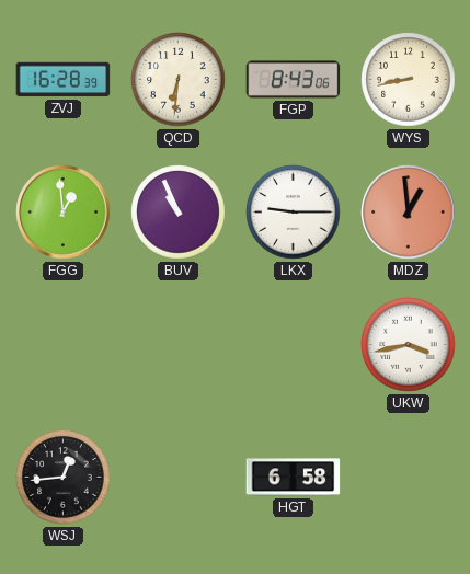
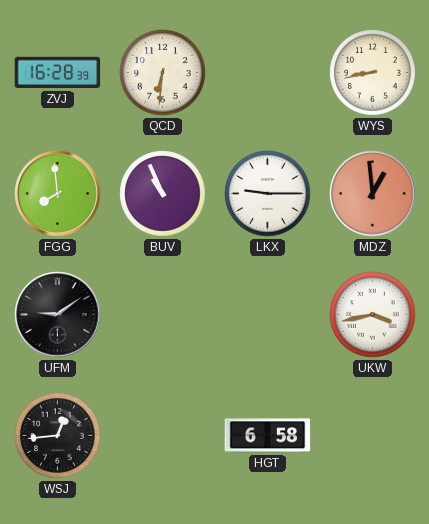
FGP: 8:43 -> none (294, 80)
FGG: 12:59 -> 7:59 (58, 194)
UFM: none -> 9:09 (58, 315)
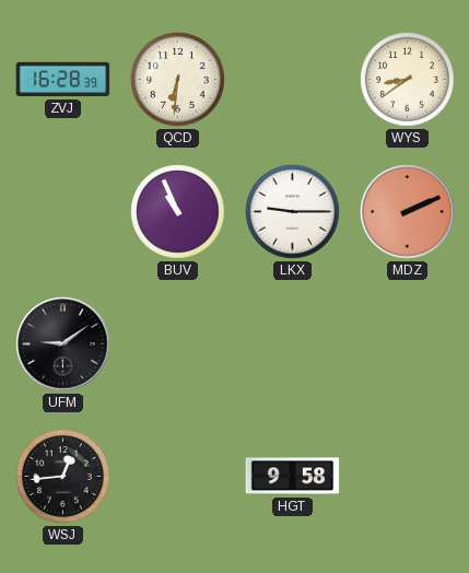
WYS: 8:43 -> 8:39 (408, 80)
FGG: 7:59 -> none (58, 194)
MDZ: 12:59 -> 2:11 (408, 212)
UKW: 3:43 -> none (373, 315)
HGT: 6:58 -> 9:58 (293, 477)
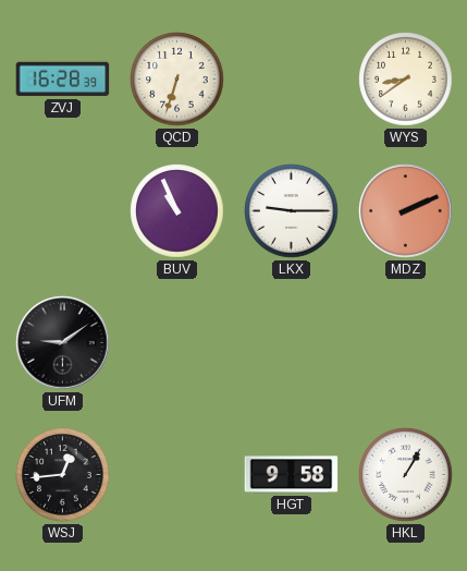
QCD: 6:31 -> 6:33 (177, 80)
HKL: none -> 1:05 (406, 475)
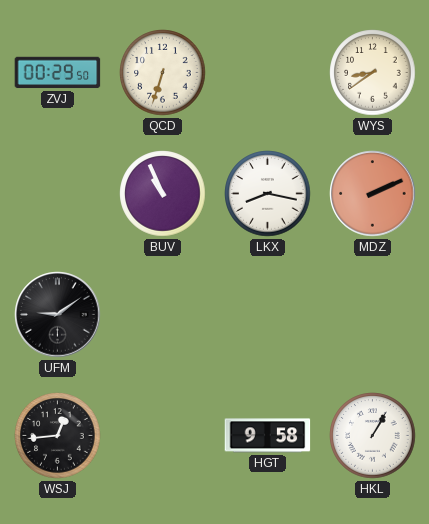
ZVJ: 16:28 -> 00:29 (58, 73)
LKX: 9:15 -> 8:17 (268, 194)
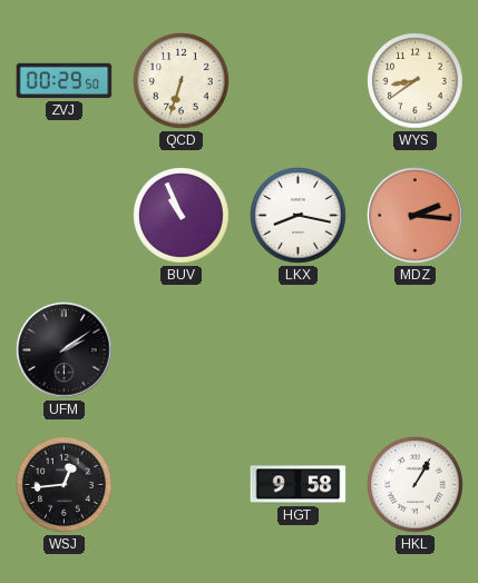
MDZ: 2:11 -> 2:16 (416, 216)
UFM: 9:09 -> 2:09 (65, 350)
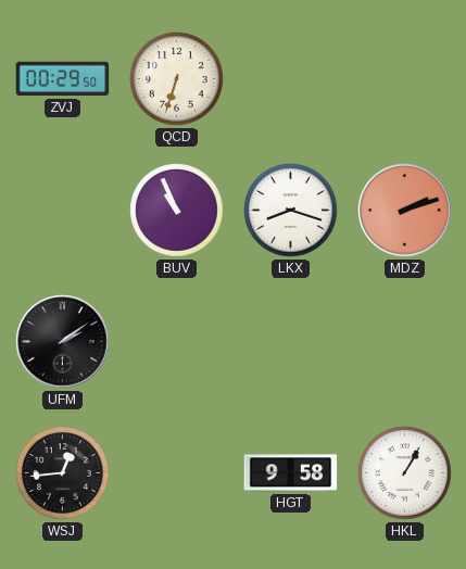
WYS: 8:39 -> none (416, 81)
LKX: 8:17 -> 8:18 (291, 211)
MDZ: 2:16 -> 2:12 (405, 211)
